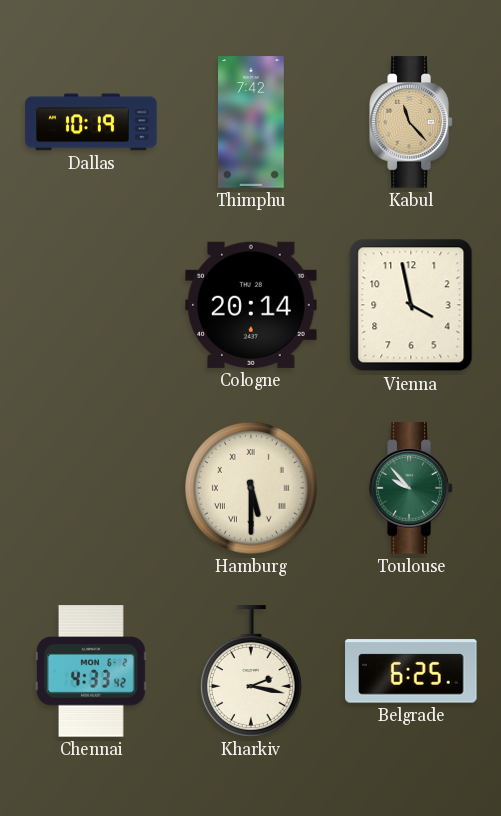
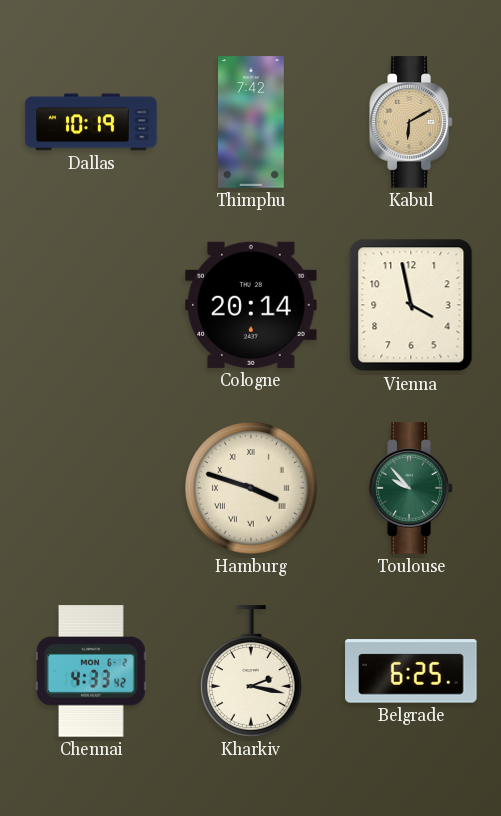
Kabul: 11:23 -> 6:10 (411, 122)
Hamburg: 5:30 -> 3:48 (251, 488)
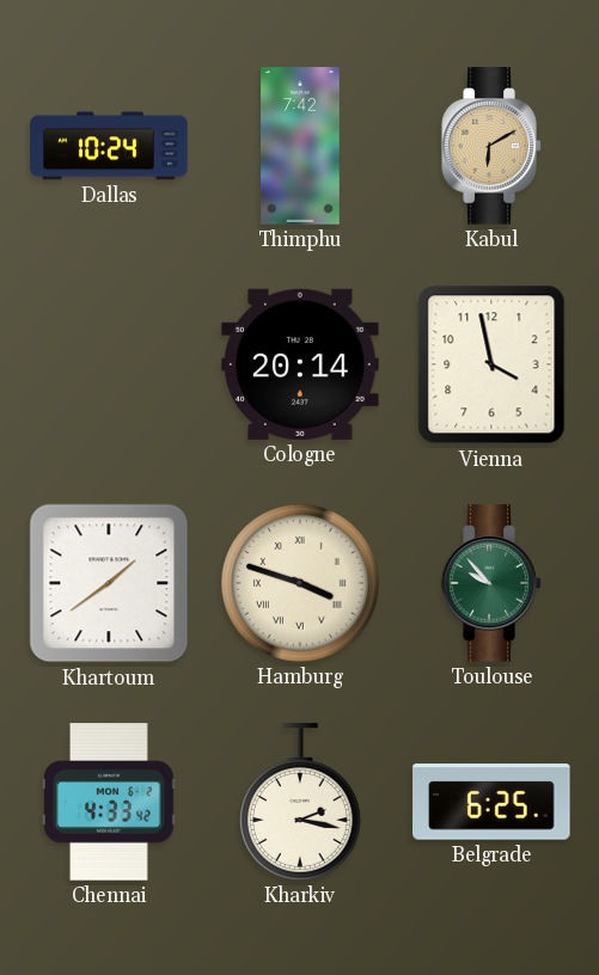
Dallas: 10:19 -> 10:24 (109, 146)
Khartoum: none -> 1:39 (109, 583)
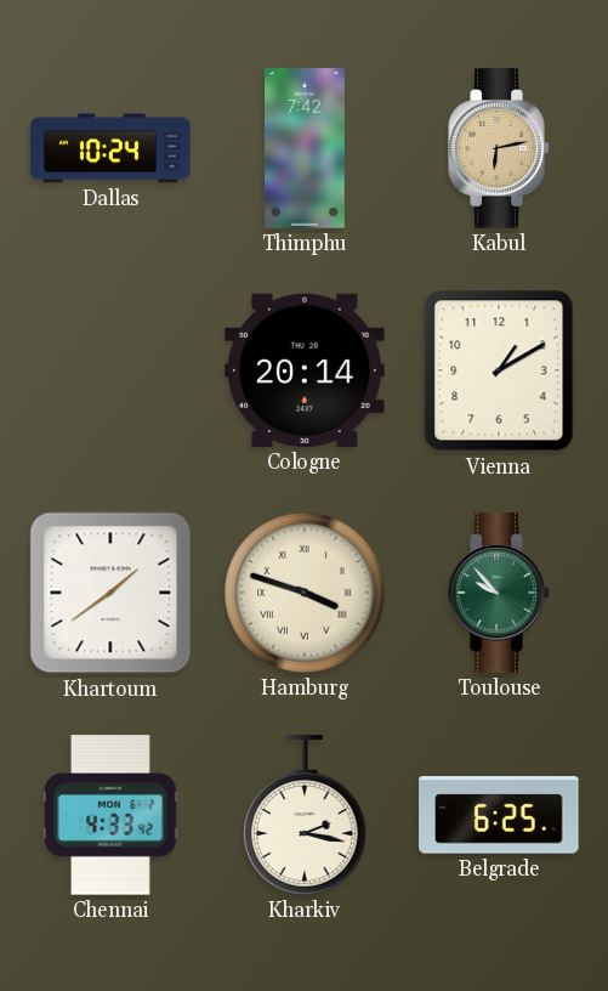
Kabul: 6:10 -> 6:13 (499, 148)
Vienna: 3:58 -> 1:10 (499, 370)
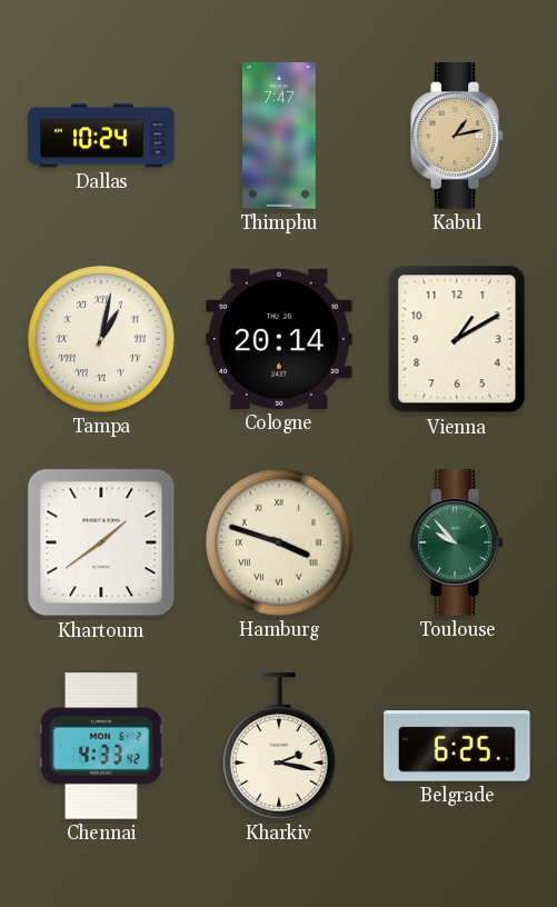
Thimphu: 7:42 -> 7:47 (280, 136)
Kabul: 6:13 -> 1:13 (457, 136)
Tampa: none -> 1:02 (101, 339)
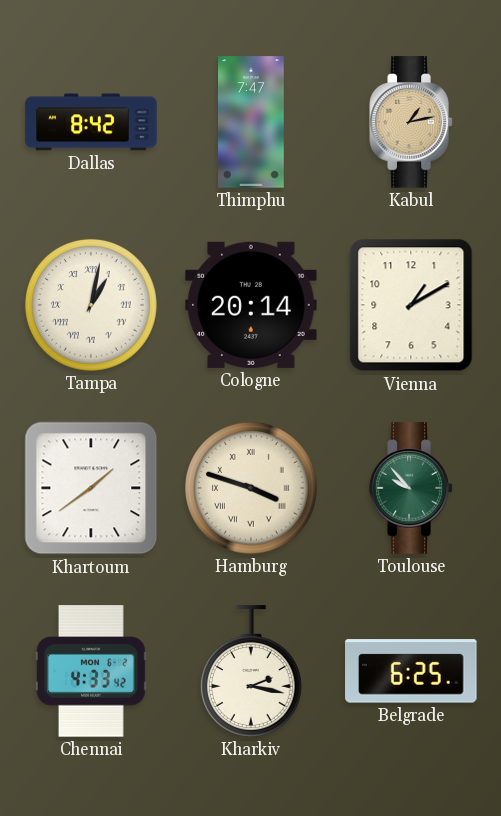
Dallas: 10:24 -> 8:42 (91, 122)
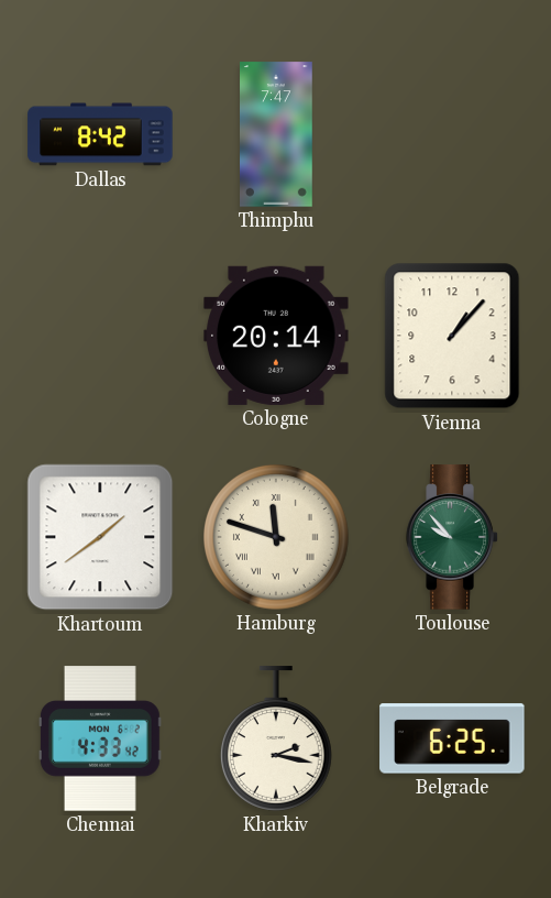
Kabul: 1:13 -> none (411, 122)
Tampa: 1:02 -> none (91, 305)
Vienna: 1:10 -> 1:07 (452, 336)
Hamburg: 3:48 -> 11:48 (276, 537)
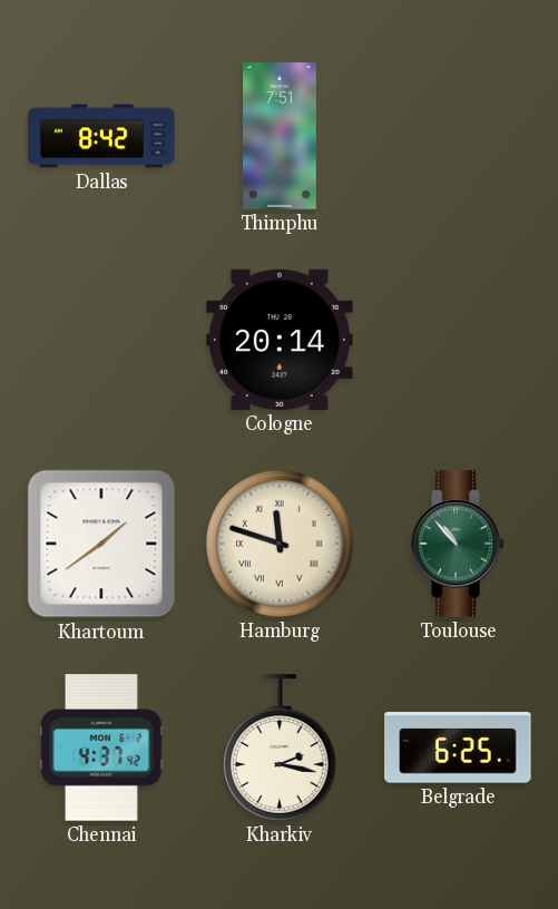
Thimphu: 7:47 -> 7:51 (281, 136)
Vienna: 1:07 -> none (452, 336)
Toulouse: 9:53 -> 10:53 (458, 544)
Chennai: 4:33 -> 4:37 (101, 747)
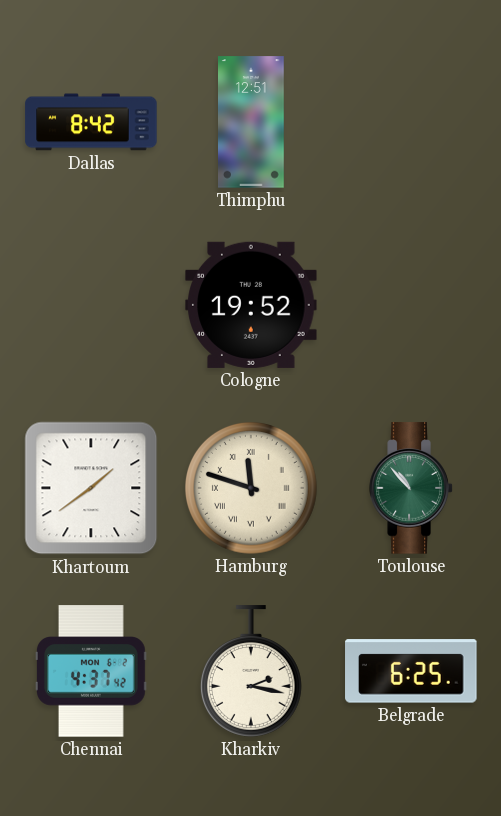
Thimphu: 7:51 -> 12:51 (252, 122)
Cologne: 20:14 -> 19:52 (251, 305)
